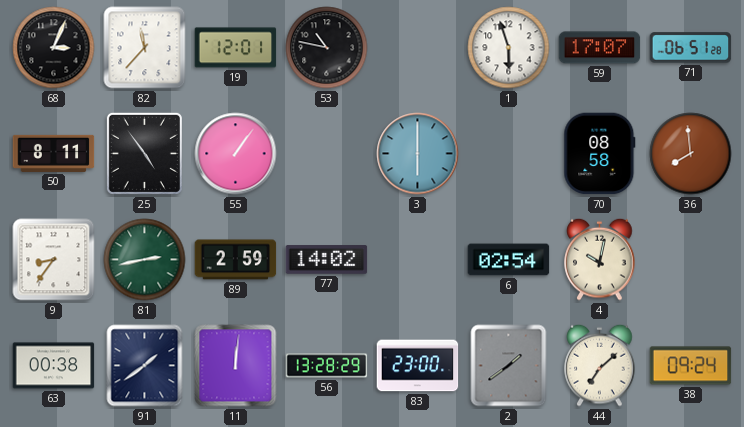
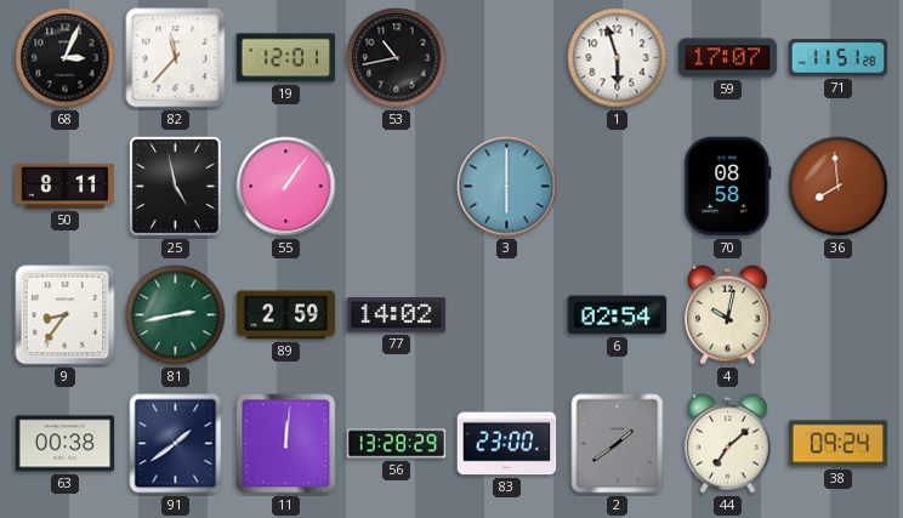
53: 10:47 -> 10:43 (397, 58)
71: 06:51 -> 11:51 (839, 58)
25: 4:54 -> 4:58 (175, 186)
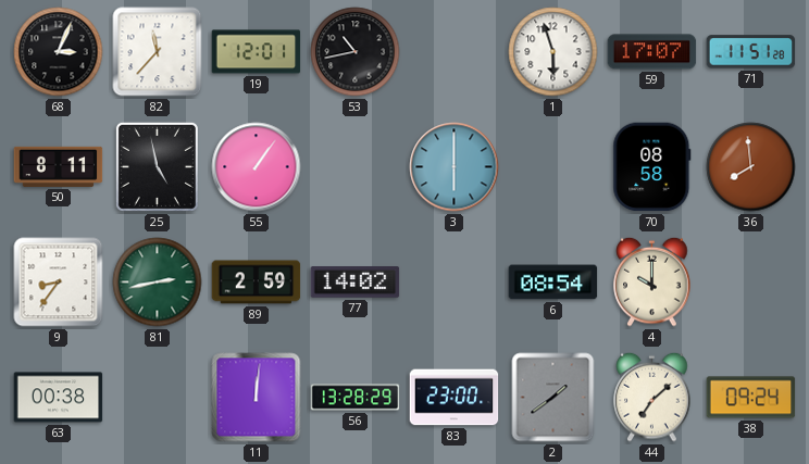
6: 02:54 -> 08:54 (553, 283)
4: 10:02 -> 10:00 (652, 281)
91: 1:39 -> none (176, 444)
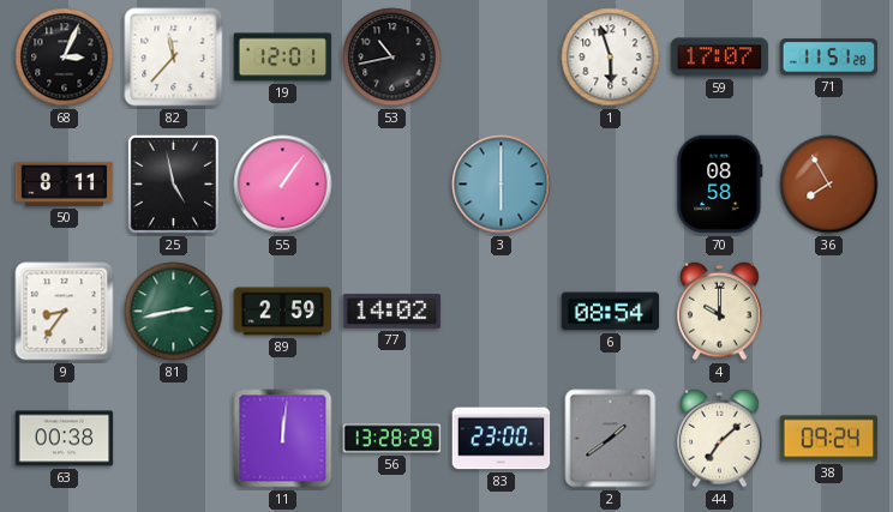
36: 7:59 -> 7:55 (829, 185)
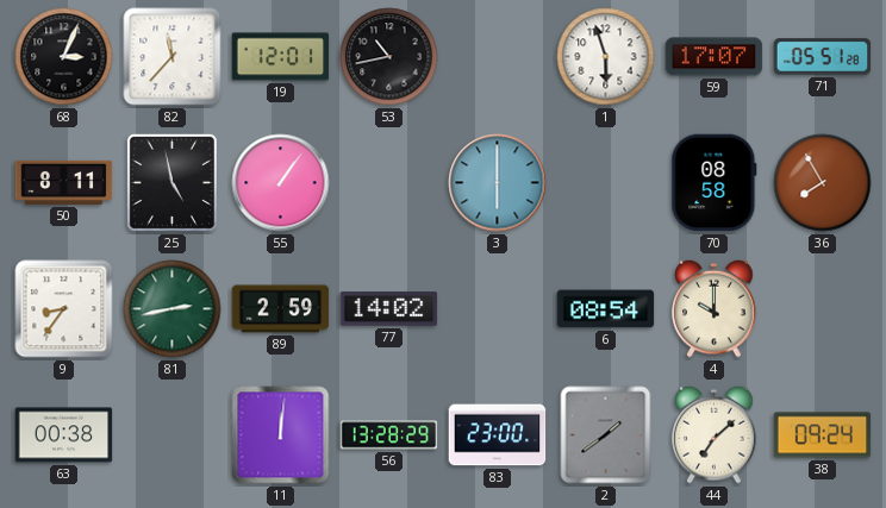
71: 11:51 -> 05:51 (823, 57)
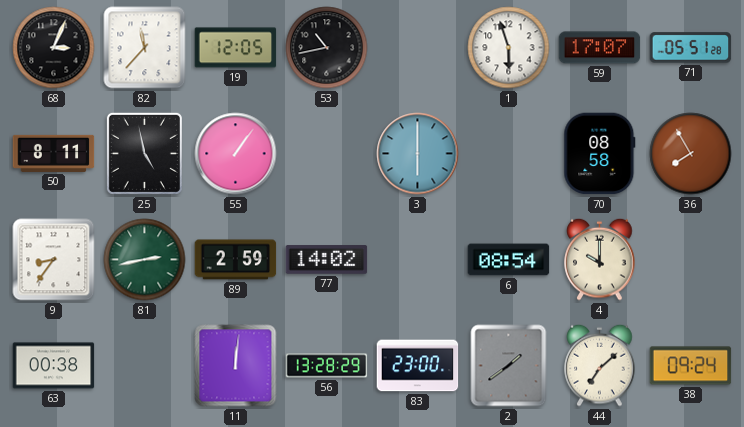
19: 12:01 -> 12:05 (236, 48)
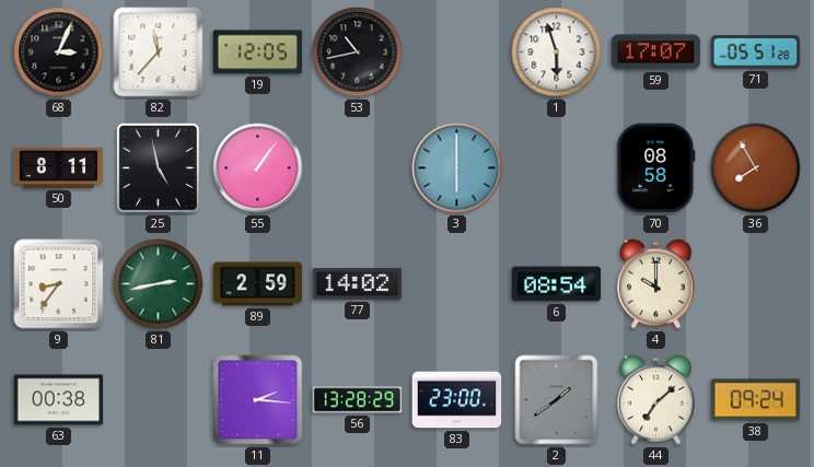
11: 12:01 -> 2:16 (258, 400)
